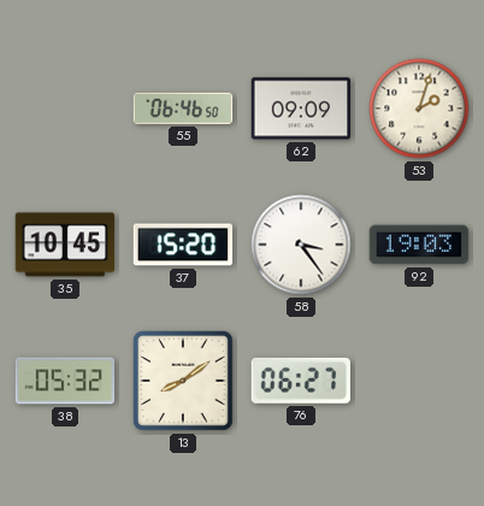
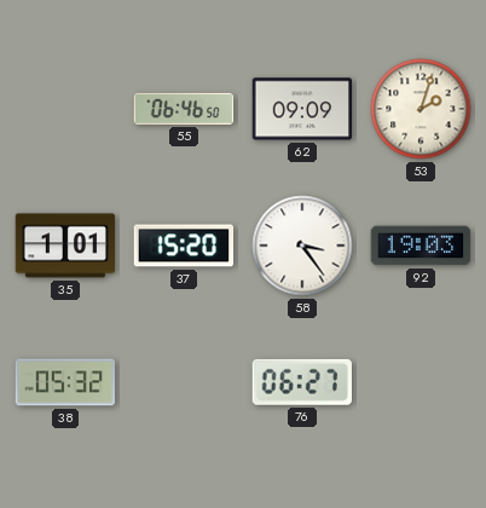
35: 10:45 -> 1:01 (65, 246)
13: 8:09 -> none (184, 382)
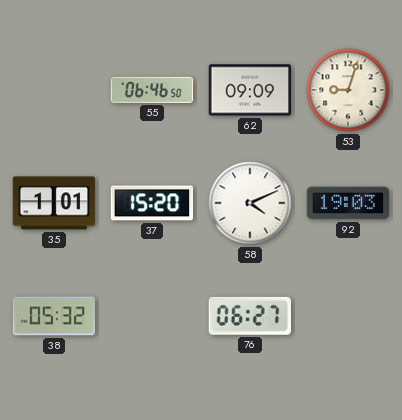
53: 2:03 -> 9:03 (348, 90)
58: 3:24 -> 4:11 (250, 203)
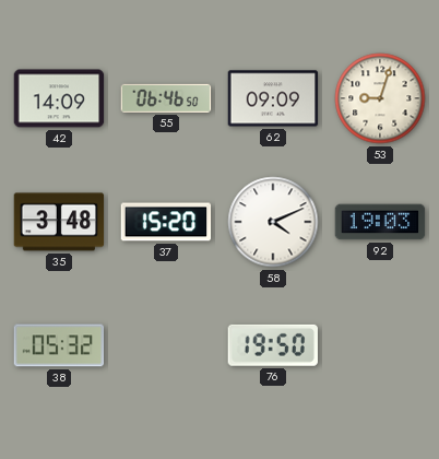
42: none -> 14:09 (59, 98)
35: 1:01 -> 3:48 (59, 222)
76: 06:27 -> 19:50 (273, 345)
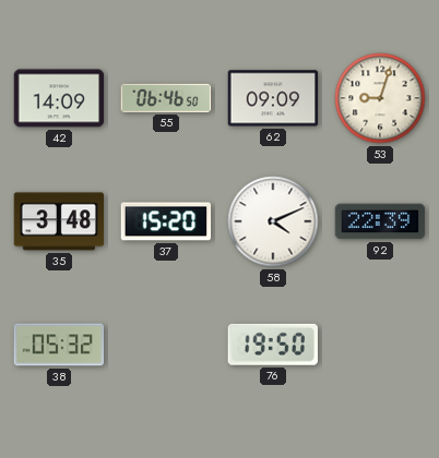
92: 19:03 -> 22:39 (380, 221)
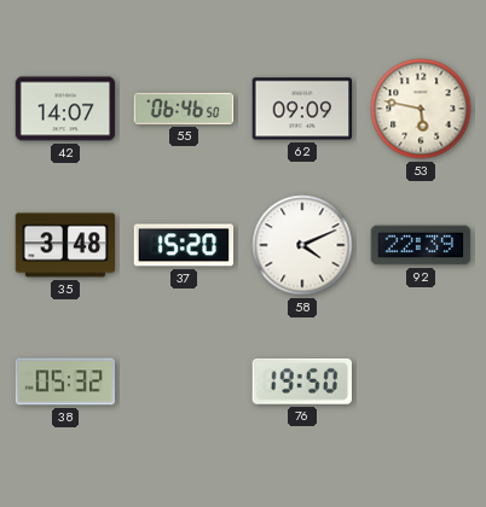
42: 14:09 -> 14:07 (65, 109)
53: 9:03 -> 5:47 (421, 109)
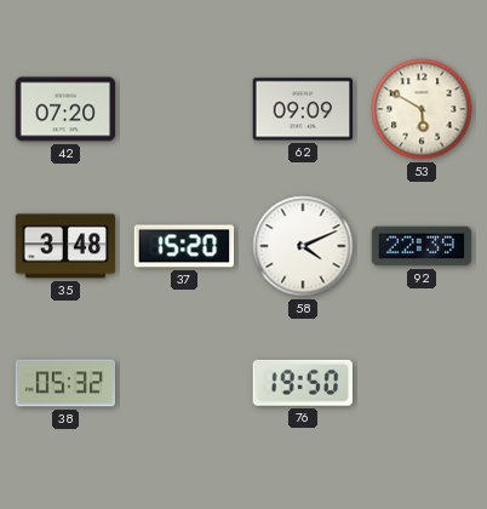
42: 14:07 -> 07:20 (65, 109)
55: 06:46 -> none (184, 109)
53: 5:47 -> 5:50 (422, 109)
